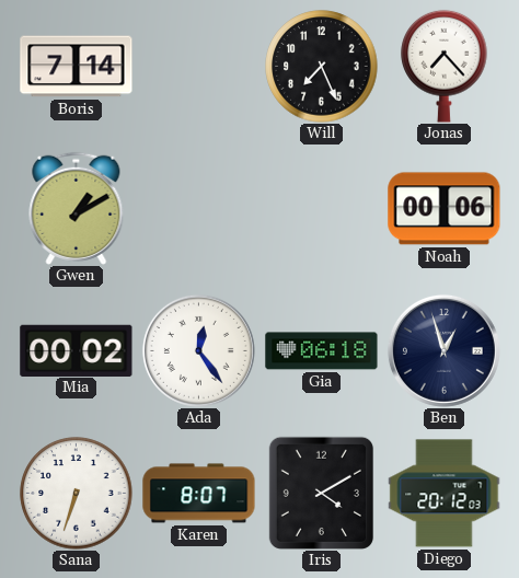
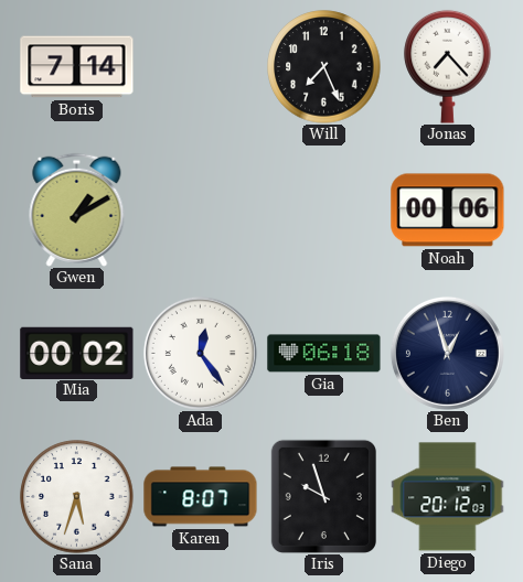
Sana: 6:33 -> 5:33 (77, 497)
Iris: 4:10 -> 9:57 (323, 496)
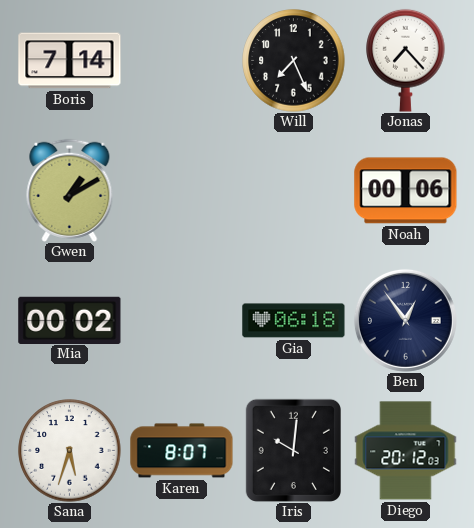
Ada: 12:24 -> none (200, 353)
Ben: 12:57 -> 12:54 (405, 320)
Iris: 9:57 -> 10:01 (293, 450)
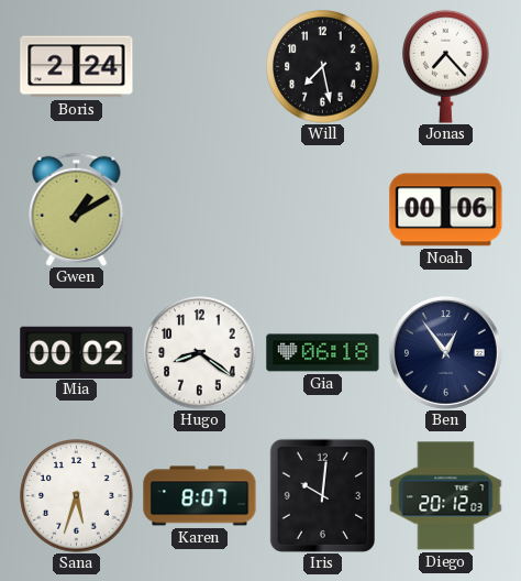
Boris: 7:14 -> 2:24 (77, 67)
Will: 7:26 -> 7:28 (323, 67)
Hugo: none -> 8:21 (200, 353)
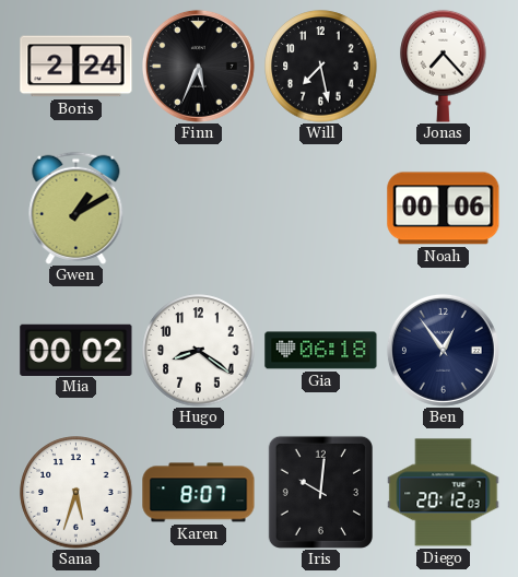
Finn: none -> 5:34 (198, 66)
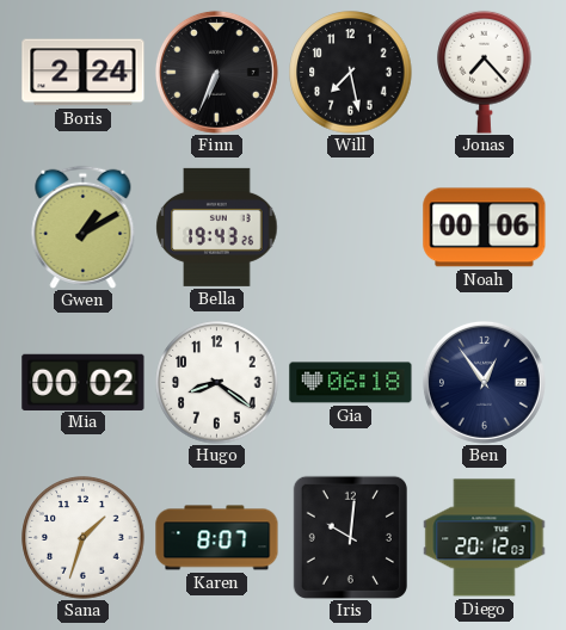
Finn: 5:34 -> 6:34 (216, 72)
Bella: none -> 19:43 (217, 227)
Sana: 5:33 -> 1:33 (84, 538)
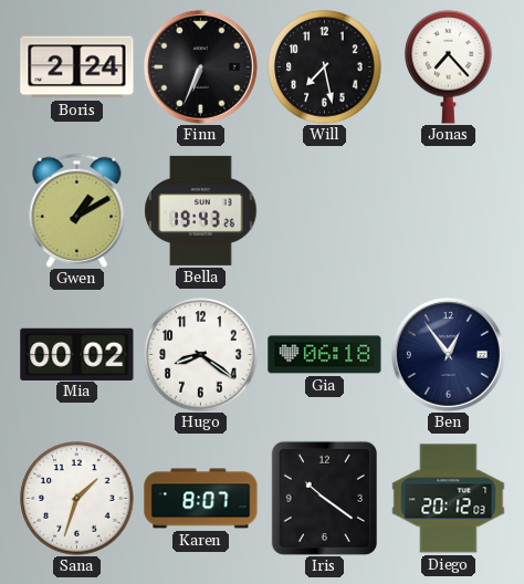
Noah: 00:06 -> none (485, 228)
Iris: 10:01 -> 10:21 (324, 498)
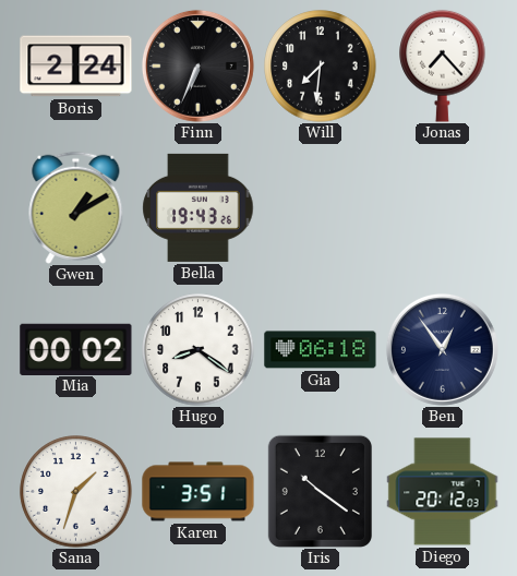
Will: 7:28 -> 7:31 (321, 67)
Karen: 8:07 -> 3:51 (199, 492)
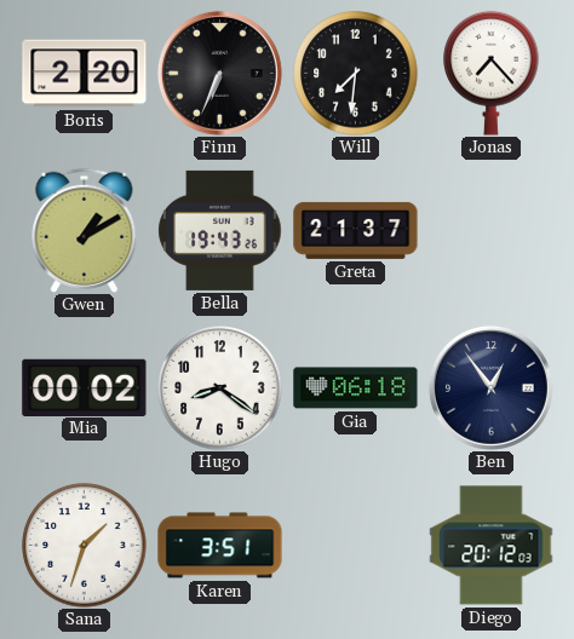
Boris: 2:24 -> 2:20 (85, 74)
Greta: none -> 21:37 (356, 230)
Iris: 10:21 -> none (320, 491)
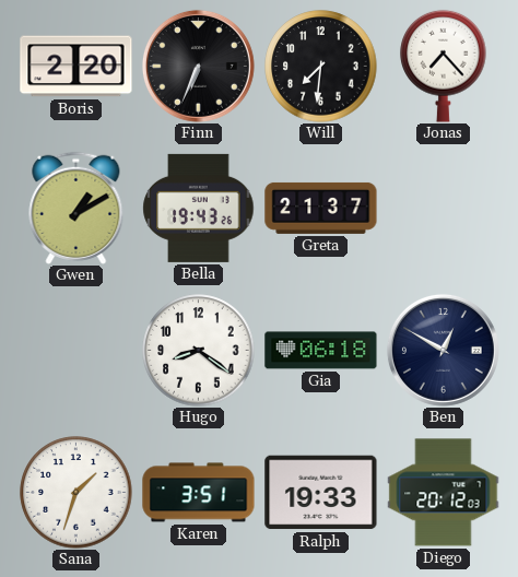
Mia: 00:02 -> none (85, 387)
Ben: 12:54 -> 12:50 (443, 350)
Ralph: none -> 19:33 (321, 493)
